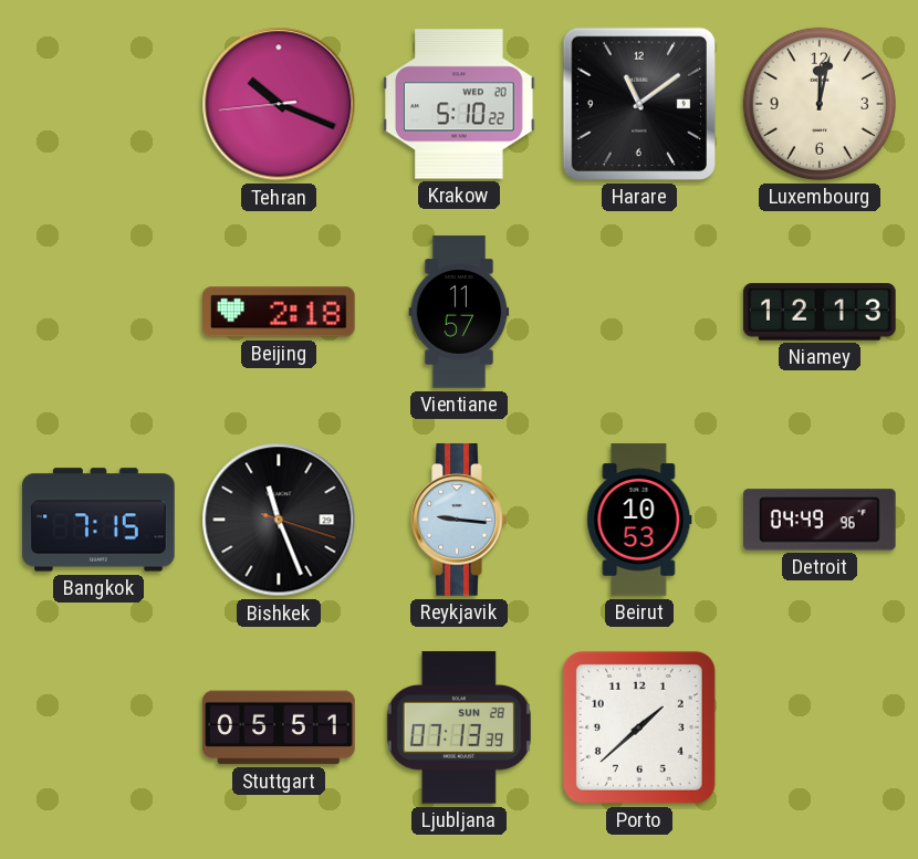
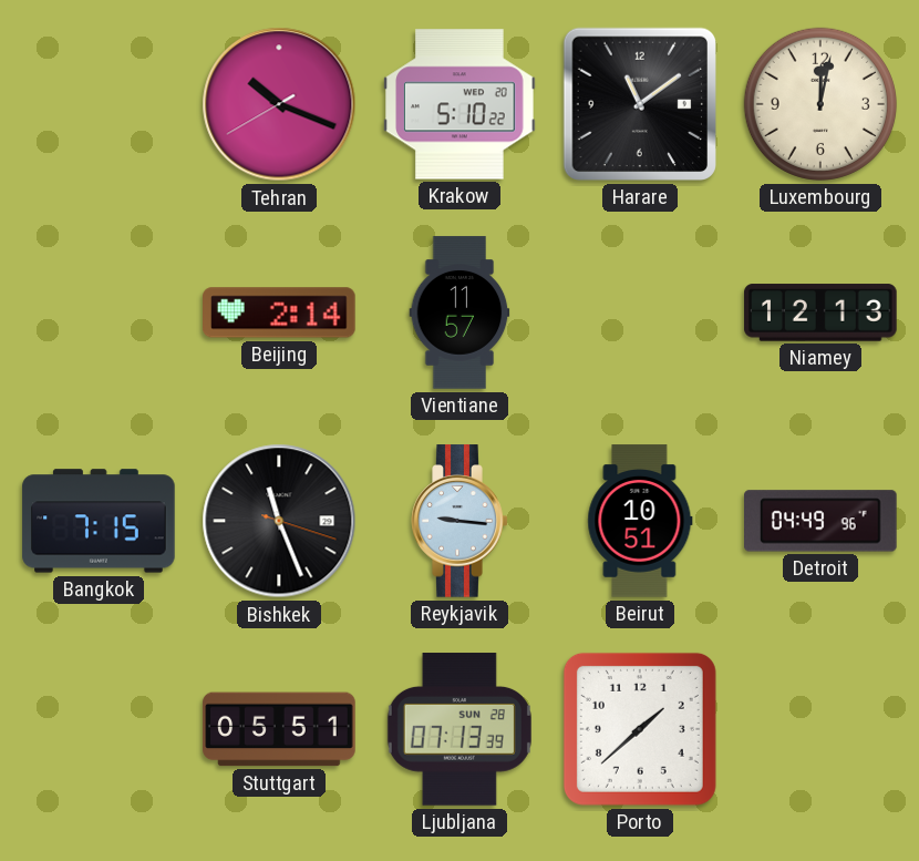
Tehran: 10:18:44 -> 10:18:40 (279, 104)
Beijing: 2:18 -> 2:14 (279, 312)
Beirut: 10:53 -> 10:51 (640, 521)
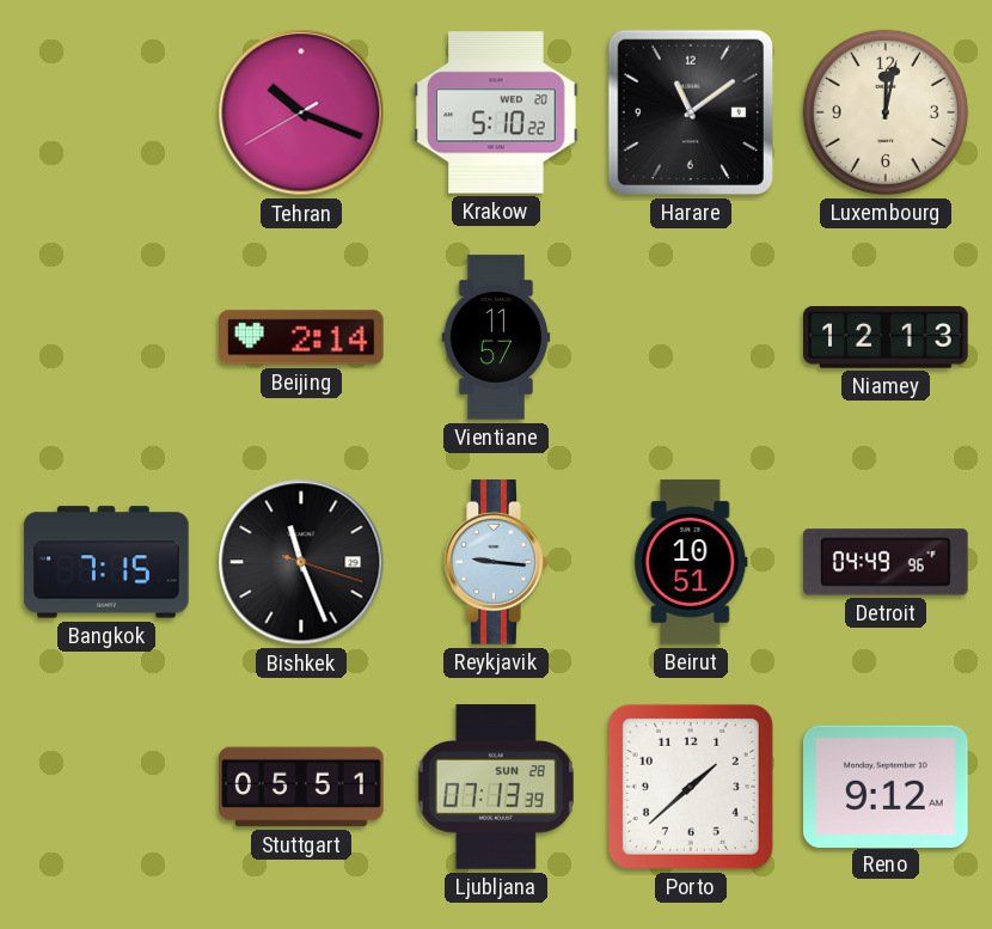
Reno: none -> 9:12 (887, 786)
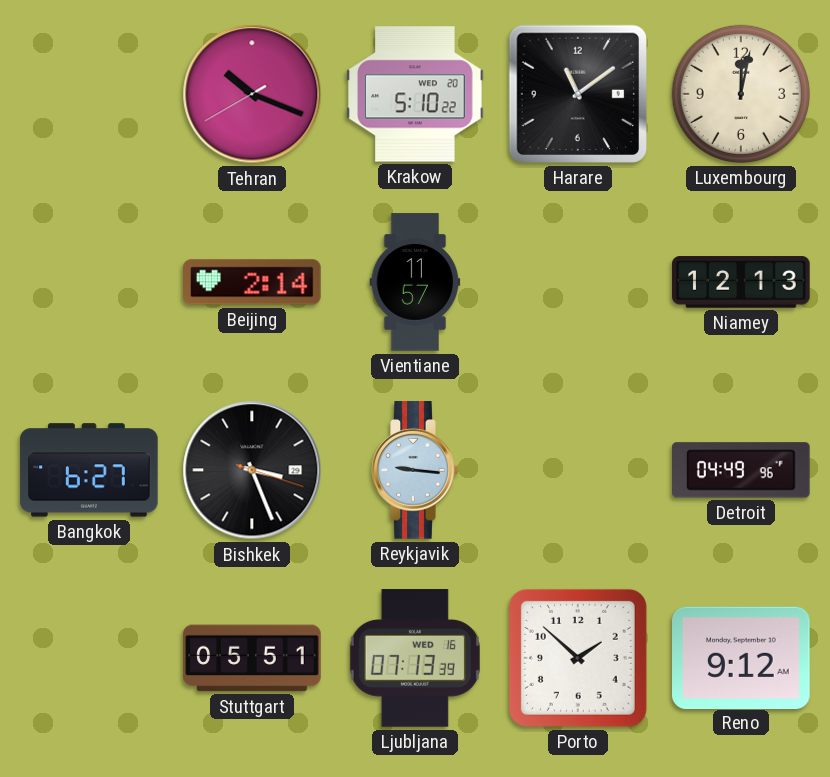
Bangkok: 7:15 -> 6:27 (89, 470)
Bishkek: 11:26 -> 3:26 (252, 470)
Beirut: 10:51 -> none (691, 562)
Ljubljana date: SUN 28 -> WED 16 (415, 658)
Porto: 1:38 -> 1:52 (578, 658)
